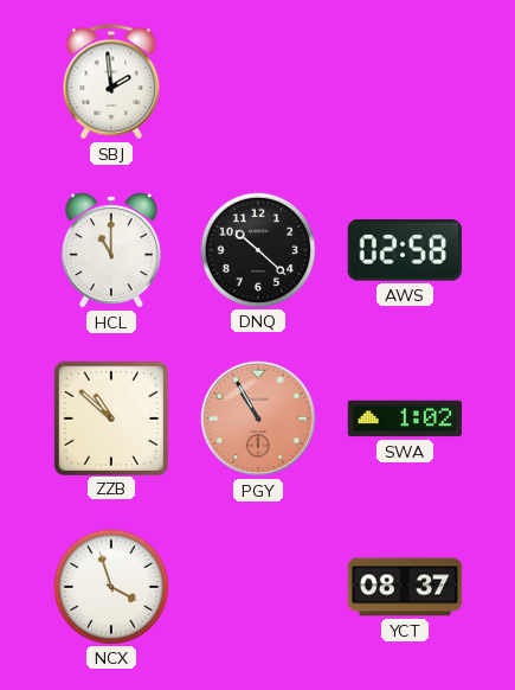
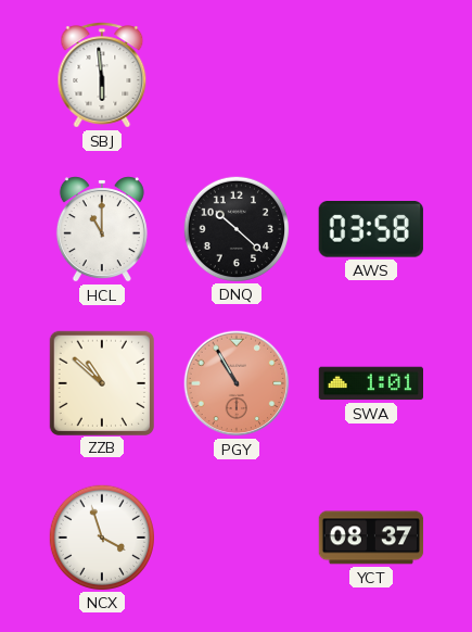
SBJ: 1:59 -> 5:59 (102, 75)
AWS: 02:58 -> 03:58 (371, 230)
SWA: 1:02 -> 1:01 (370, 383)
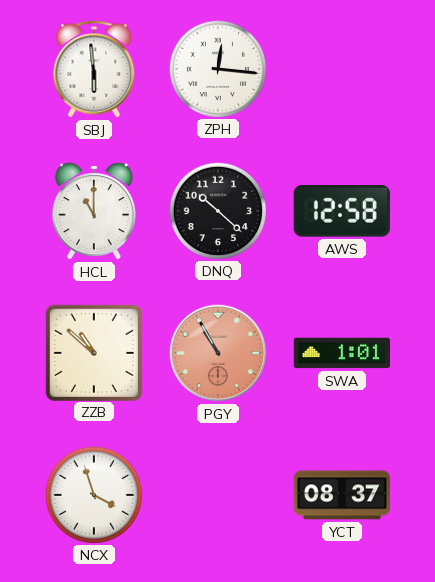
ZPH: none -> 12:16 (217, 68)
AWS: 03:58 -> 12:58 (342, 212)
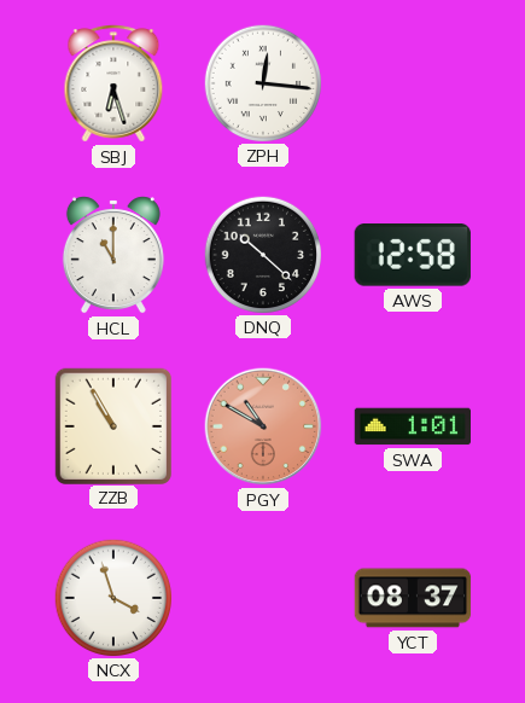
SBJ: 5:59 -> 6:27 (113, 83)
ZZB: 10:52 -> 10:55 (112, 425)
PGY: 10:55 -> 10:50 (263, 426)
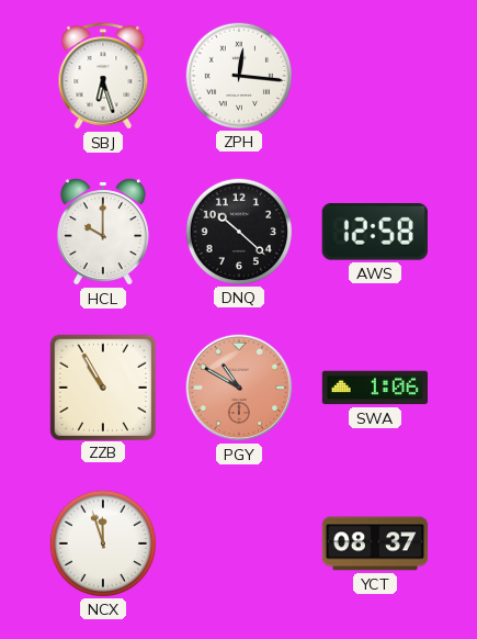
HCL: 11:00 -> 10:00 (103, 232)
SWA: 1:01 -> 1:06 (374, 388)
NCX: 3:57 -> 11:57 (102, 542)
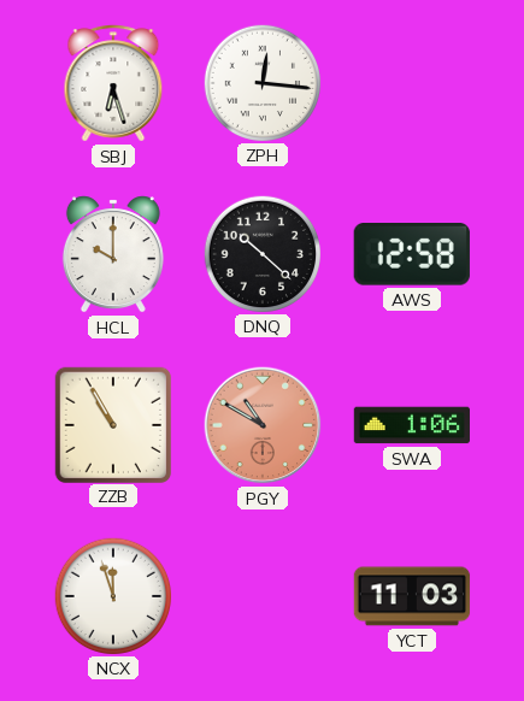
YCT: 08:37 -> 11:03 (412, 596)
